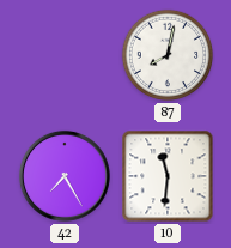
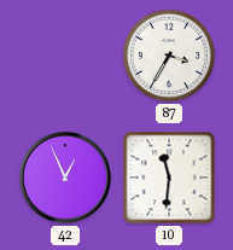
87: 8:02 -> 3:35 (169, 56)
42: 7:25 -> 12:56 (65, 178)
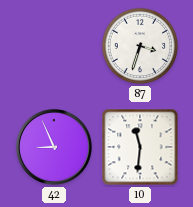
87: 3:35 -> 3:33 (140, 46)
42: 12:56 -> 8:56 (54, 147)
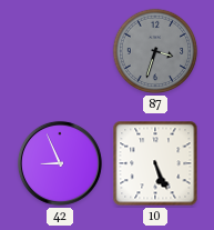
87 dial: white -> grey (155, 51)
10: 11:31 -> 5:26 (155, 163)
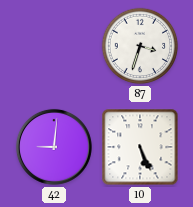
87 dial: grey -> white (140, 46)
42: 8:56 -> 9:01 (54, 147)
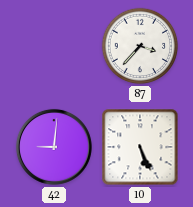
87: 3:33 -> 3:37 (140, 46)
